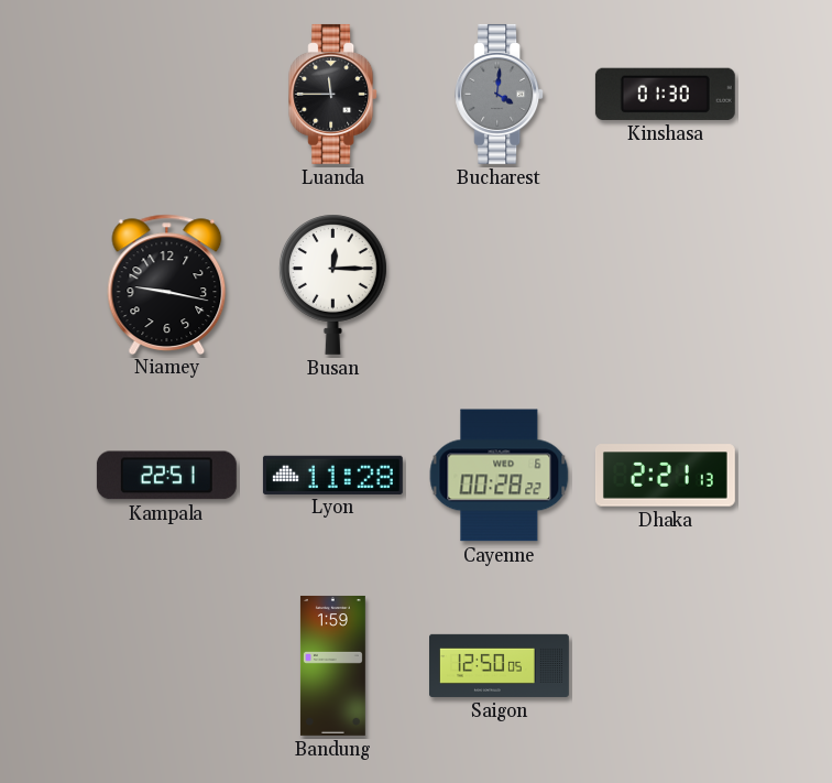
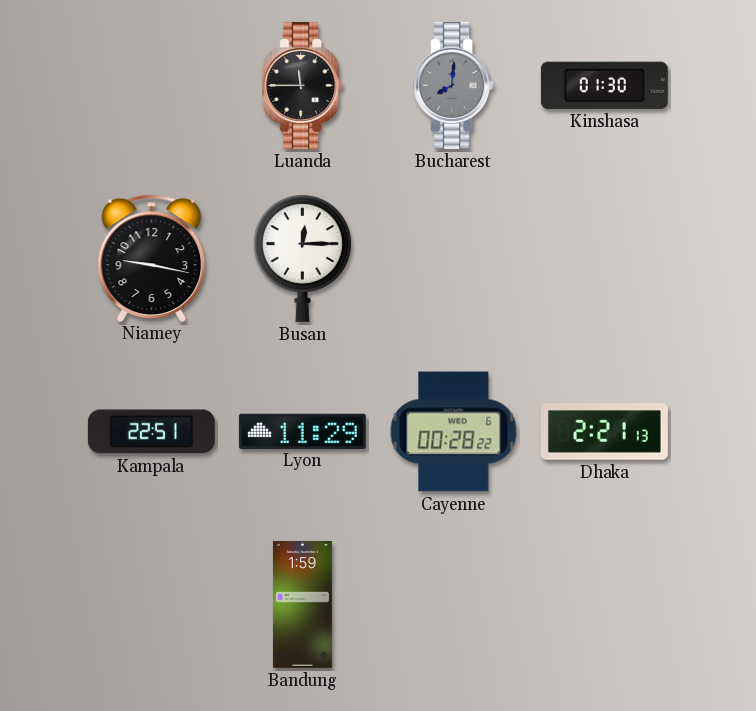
Bucharest: 4:01 -> 8:01 (454, 85)
Lyon: 11:28 -> 11:29 (302, 431)
Saigon: 12:50 -> none (500, 665)
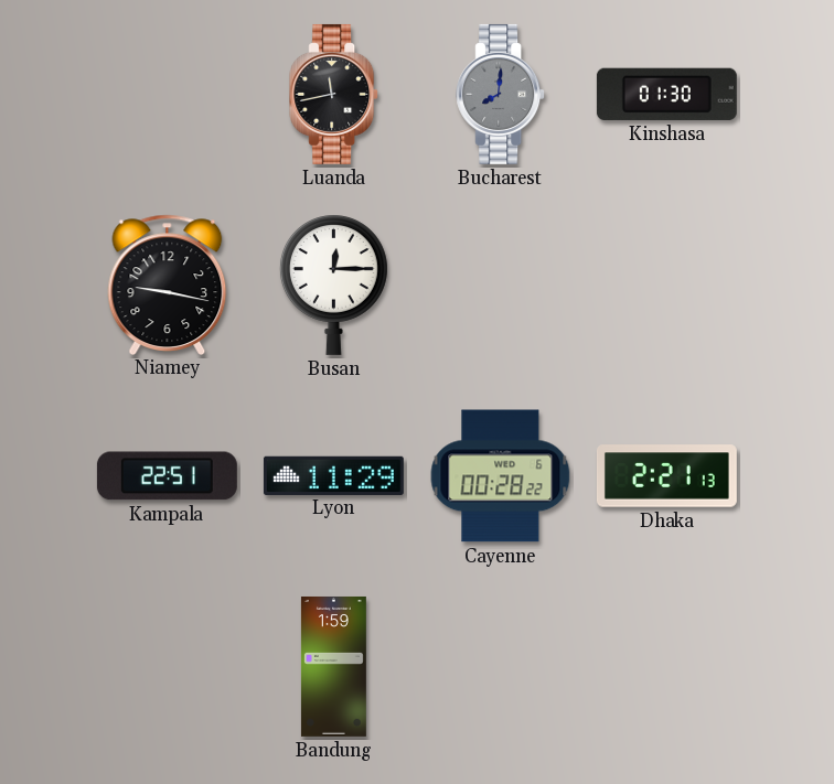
Luanda: 11:45 -> 11:43 (334, 94)
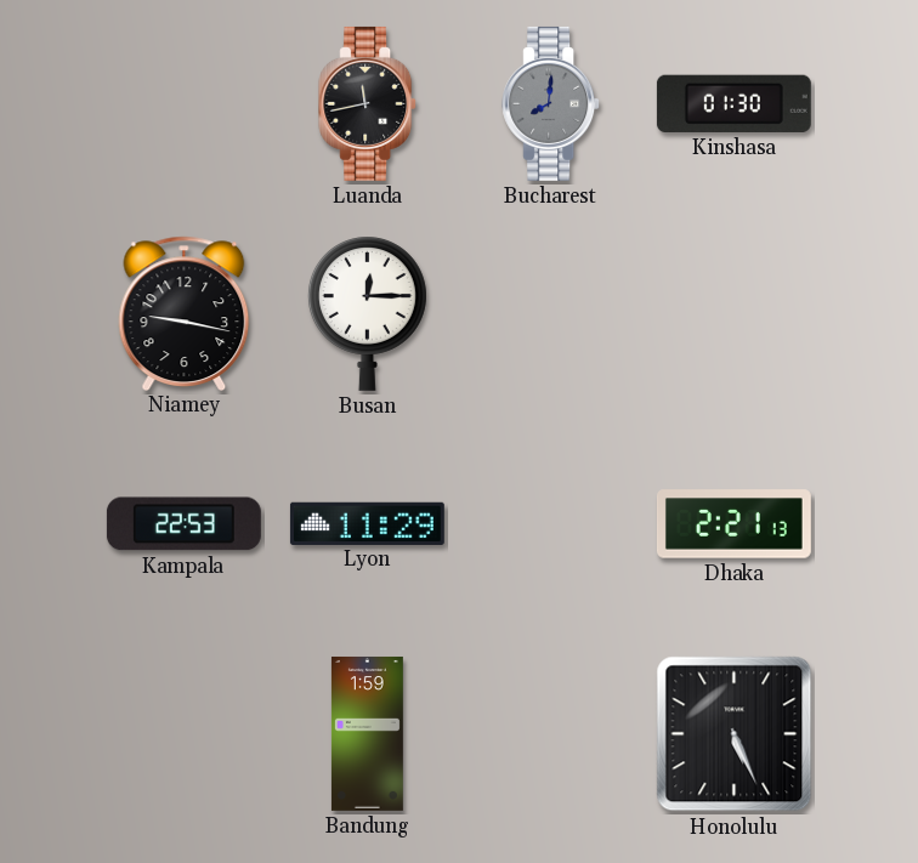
Kampala: 22:51 -> 22:53 (183, 524)
Cayenne: 00:28 -> none (501, 476)
Honolulu: none -> 5:26 (735, 734)
